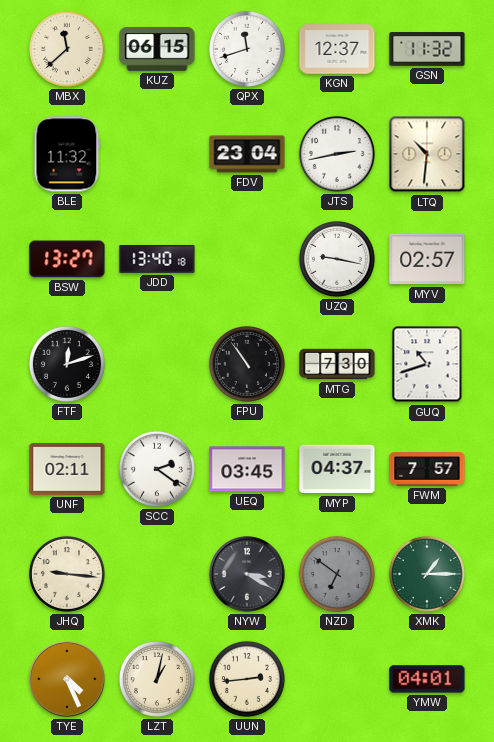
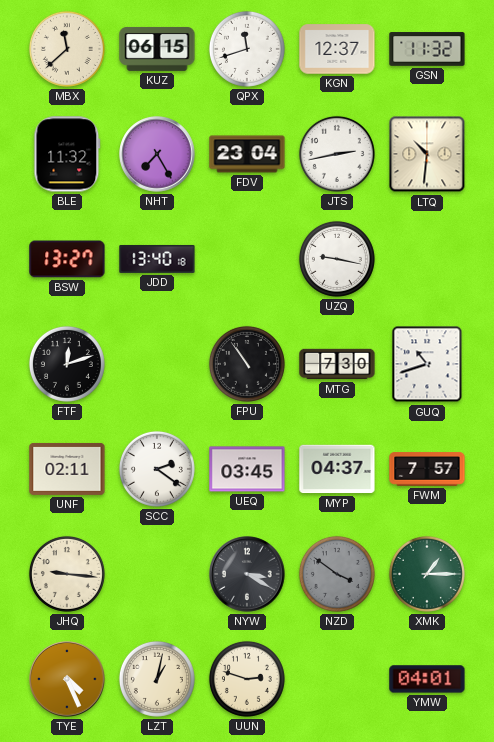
NHT: none -> 7:25 (157, 154)
MYV: 02:57 -> none (427, 259)
NZD: 6:51 -> 3:51 (337, 574)
UUN: 2:44 -> 2:48 (247, 679)
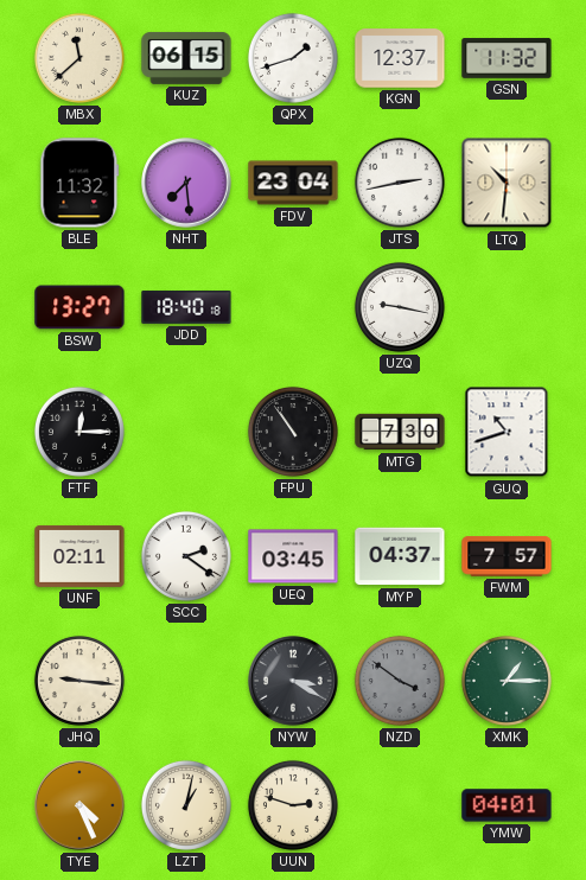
QPX: 11:42 -> 1:42 (293, 58)
NHT: 7:25 -> 7:29 (186, 183)
JDD: 13:40 -> 18:40 (186, 307)
FTF: 12:12 -> 12:15 (79, 432)
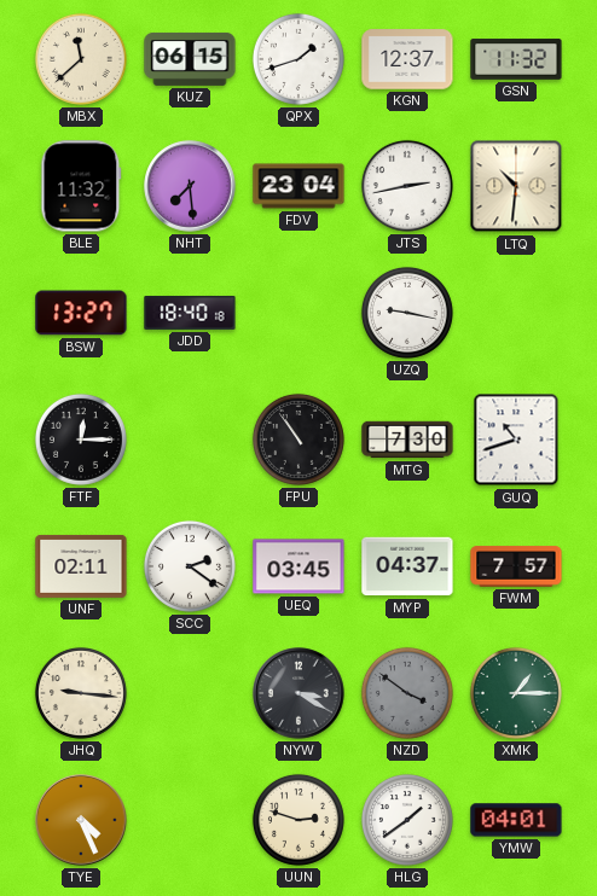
LZT: 1:02 -> none (186, 805)
HLG: none -> 1:39 (407, 820)
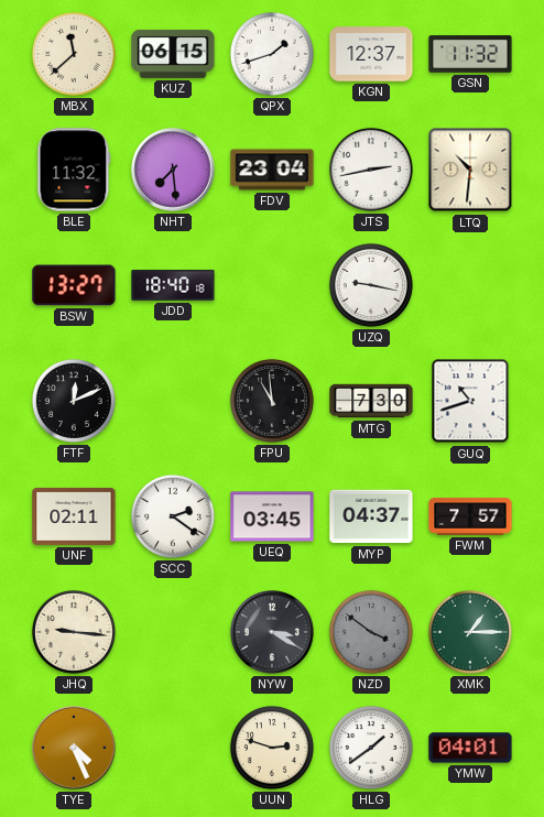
FTF: 12:15 -> 12:11 (74, 401)
FPU: 10:54 -> 10:59 (272, 401)
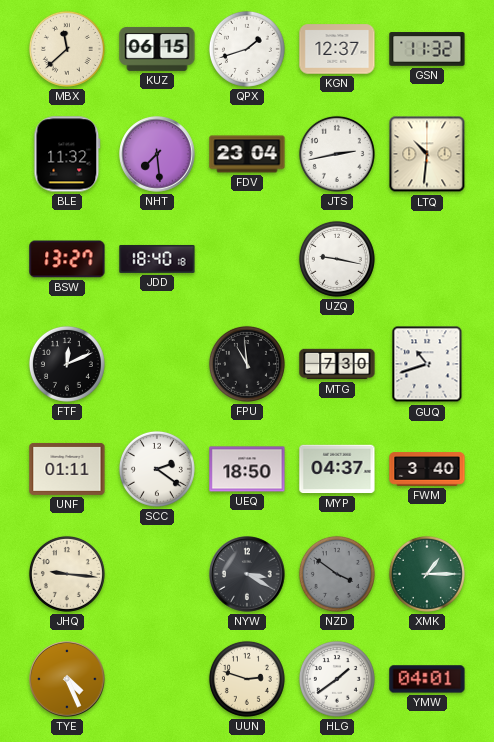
UNF: 02:11 -> 01:11 (67, 469)
UEQ: 03:45 -> 18:50 (247, 469)
FWM: 7:57 -> 3:40 (427, 469)
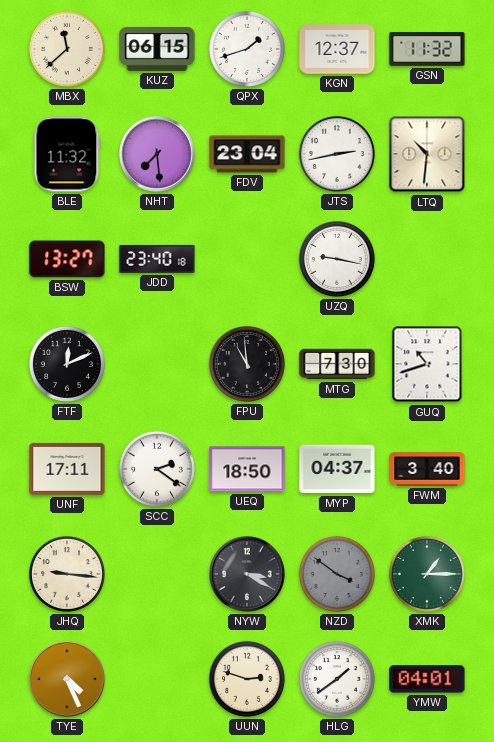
JDD: 18:40 -> 23:40 (157, 259)
UNF: 01:11 -> 17:11 (67, 469)
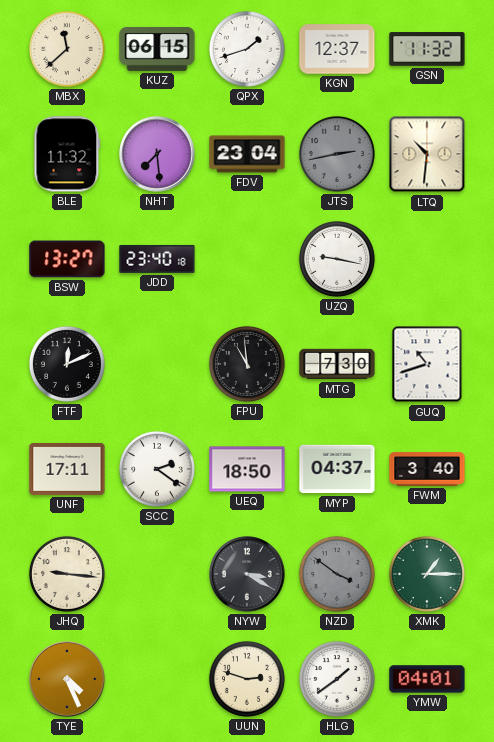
JTS dial: white -> grey (337, 154)
